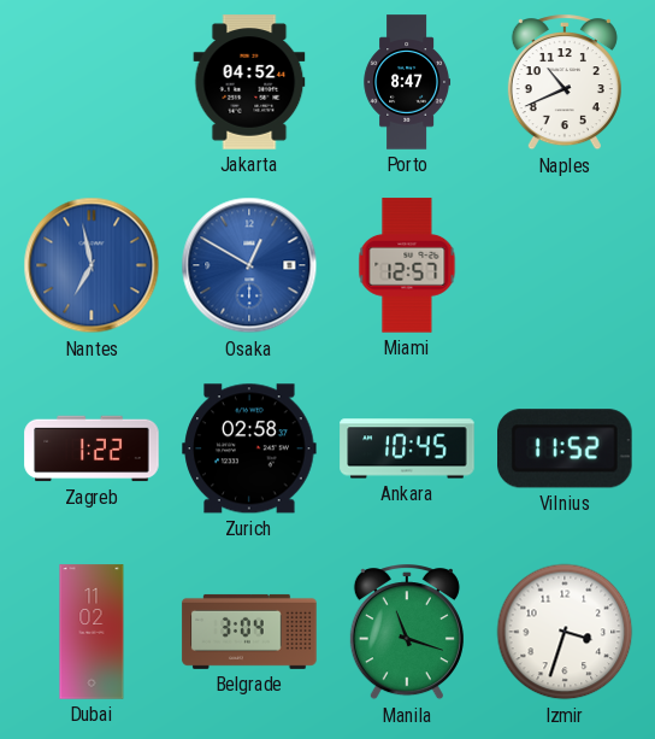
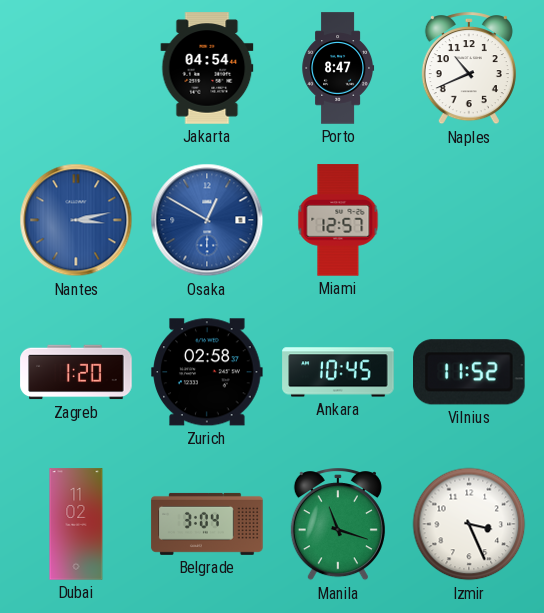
Jakarta: 04:52 -> 04:54 (207, 68)
Nantes: 6:58 -> 3:13 (76, 220)
Zagreb: 1:22 -> 1:20 (76, 372)
Izmir: 3:33 -> 3:26 (469, 524)
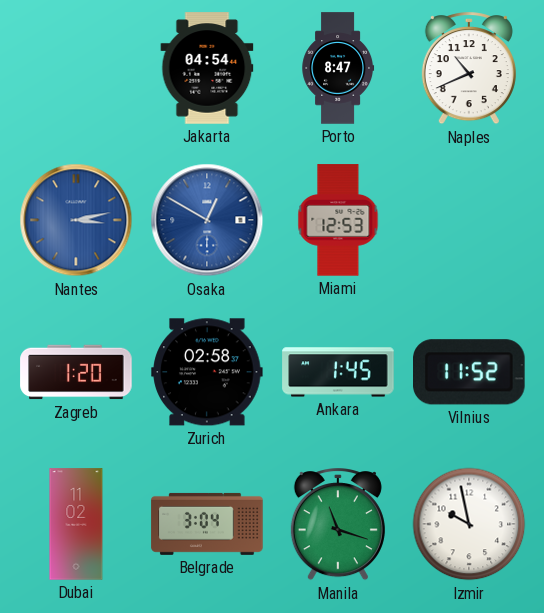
Miami: 12:57 -> 12:53 (338, 220)
Ankara: 10:45 -> 1:45 (338, 372)
Izmir: 3:26 -> 9:58 (469, 524)
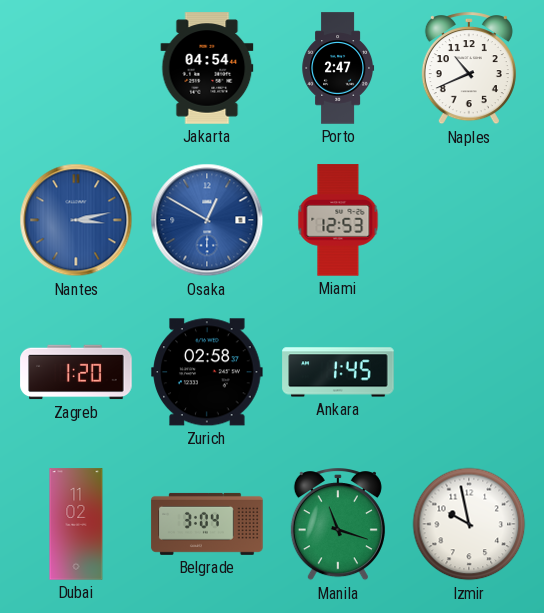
Porto: 8:47 -> 2:47 (338, 68)
Vilnius: 11:52 -> none (470, 372)
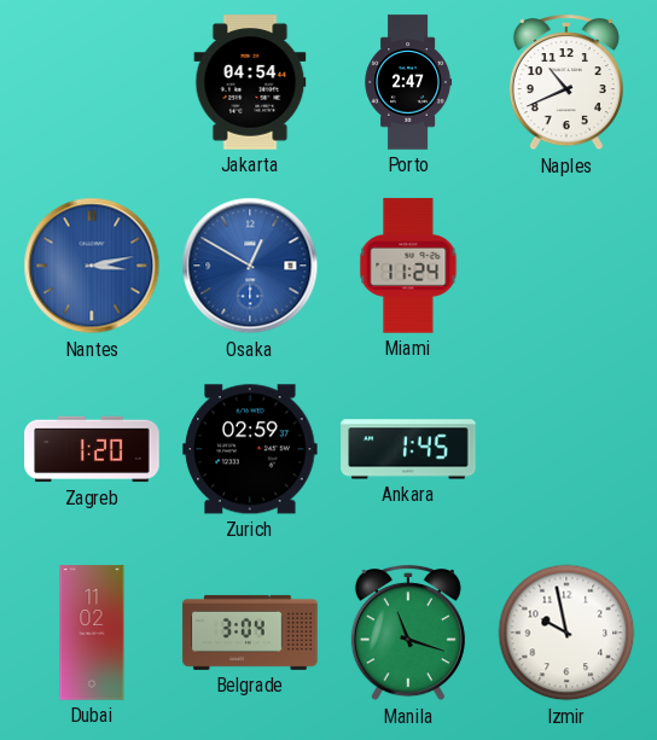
Miami: 12:53 -> 11:24 (408, 266)
Zurich: 02:58 -> 02:59 (250, 449)
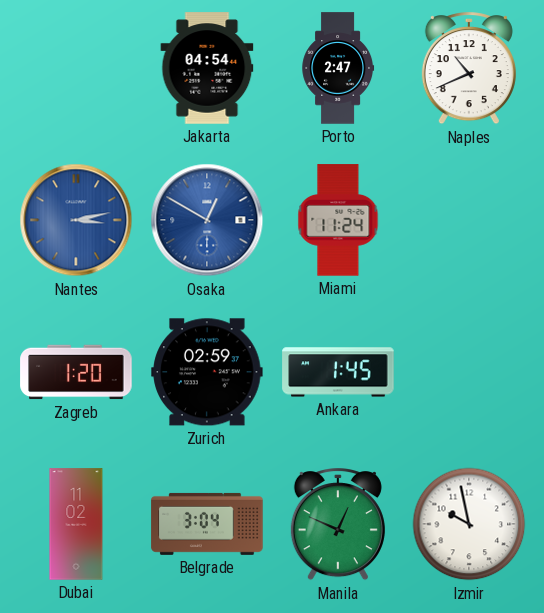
Manila: 11:18 -> 12:49 (338, 525)
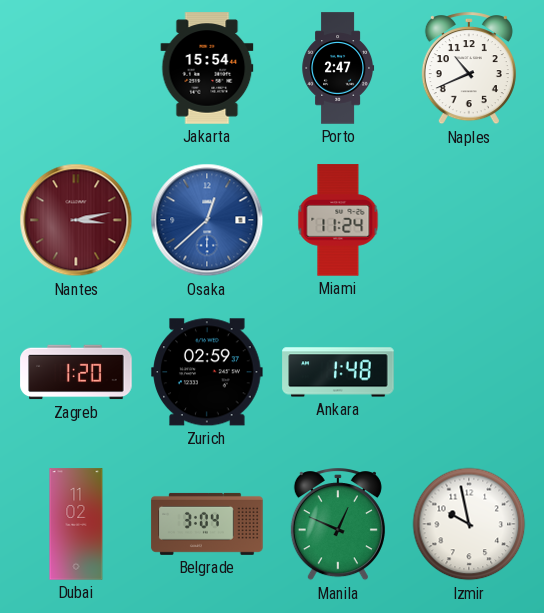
Jakarta: 04:54 -> 15:54 (207, 68)
Nantes dial: blue -> burgundy (76, 220)
Osaka: 12:50 -> 12:38 (207, 220)
Ankara: 1:45 -> 1:48 (338, 372)
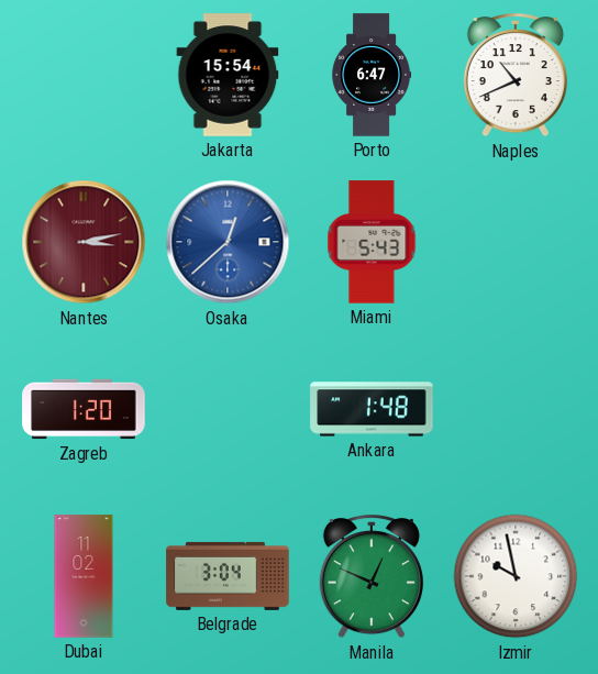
Porto: 2:47 -> 6:47 (372, 75)
Miami: 11:24 -> 5:43 (372, 242)
Zurich: 02:59 -> none (207, 372)
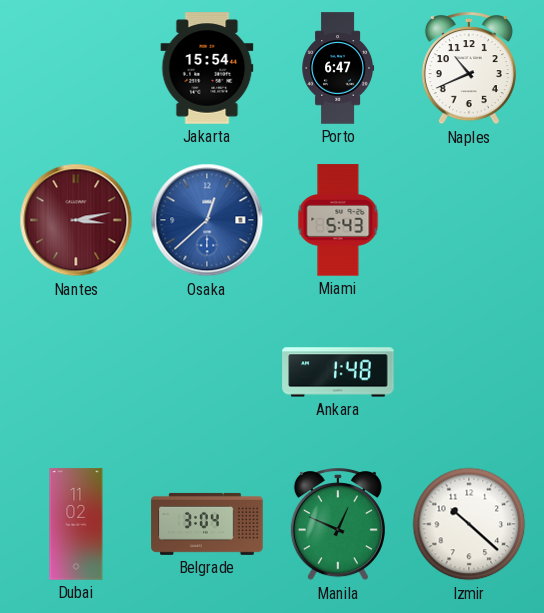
Zagreb: 1:20 -> none (84, 409)
Izmir: 9:58 -> 10:22 (469, 524)
